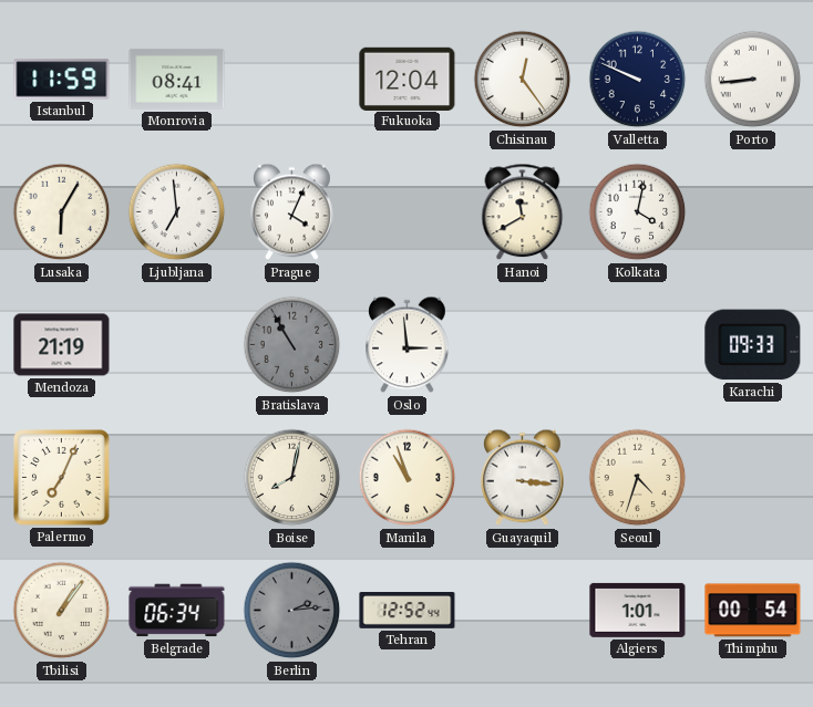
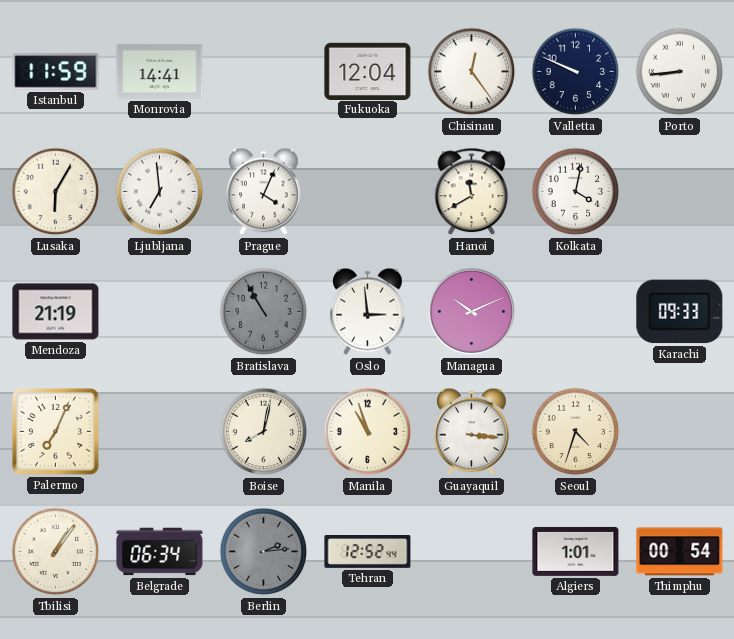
Monrovia: 08:41 -> 14:41 (160, 71)
Managua: none -> 10:11 (472, 312)
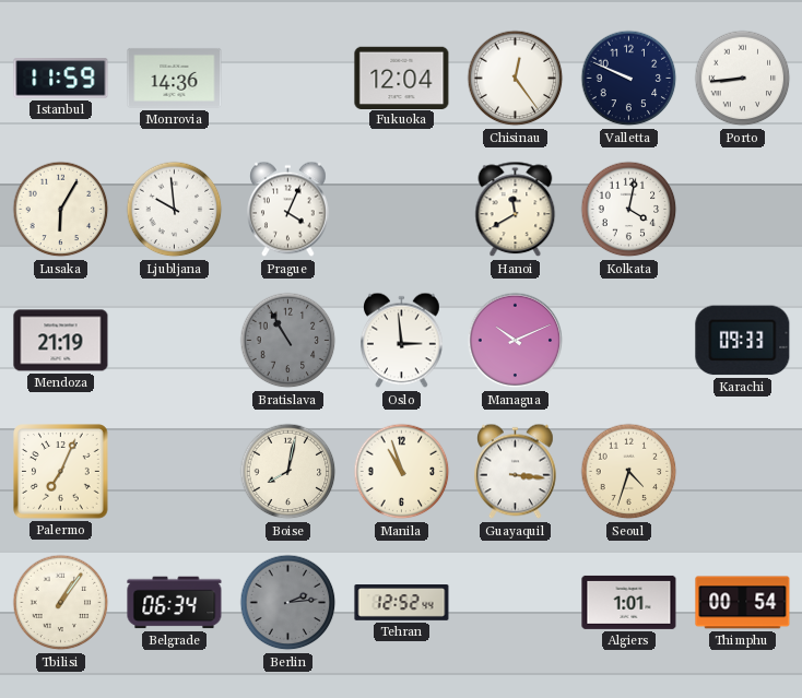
Monrovia: 14:41 -> 14:36 (175, 78)
Ljubljana: 6:59 -> 9:59 (175, 210)
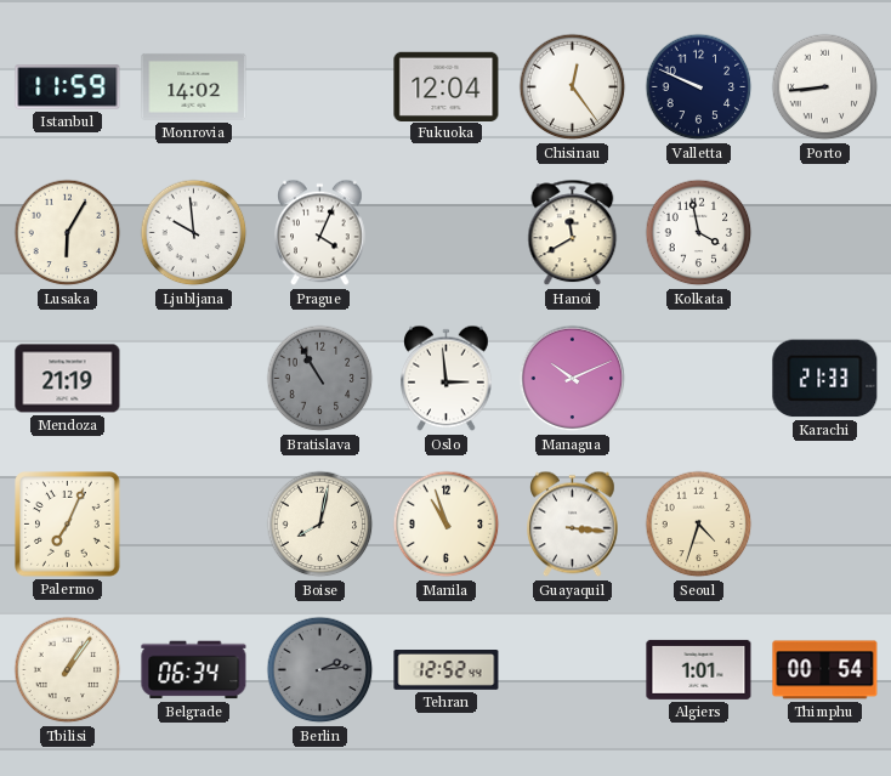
Monrovia: 14:36 -> 14:02 (194, 86)
Kolkata: 4:02 -> 3:58 (699, 233)
Karachi: 09:33 -> 21:33 (825, 379)
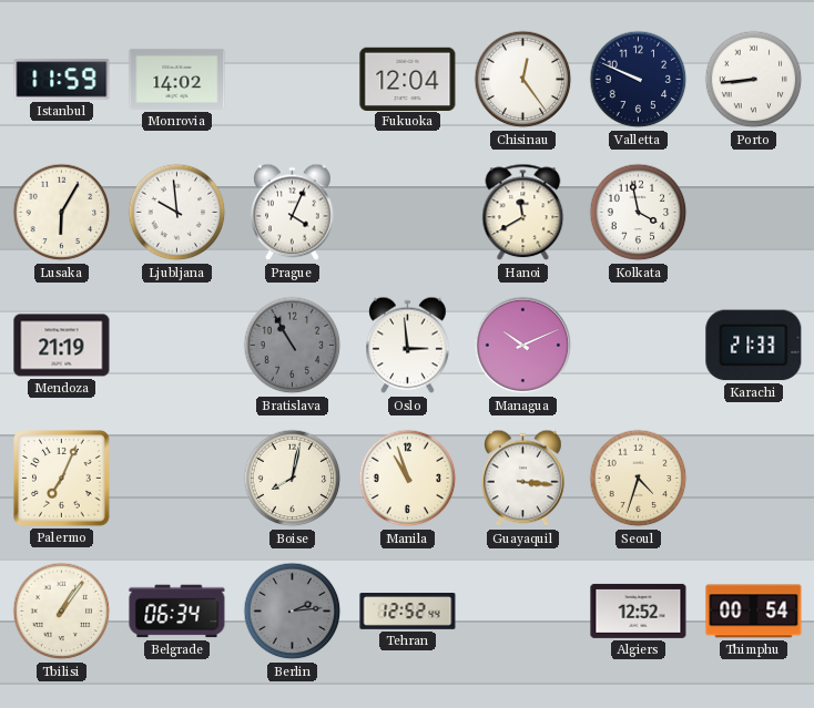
Algiers: 1:01 -> 12:52 (639, 610)
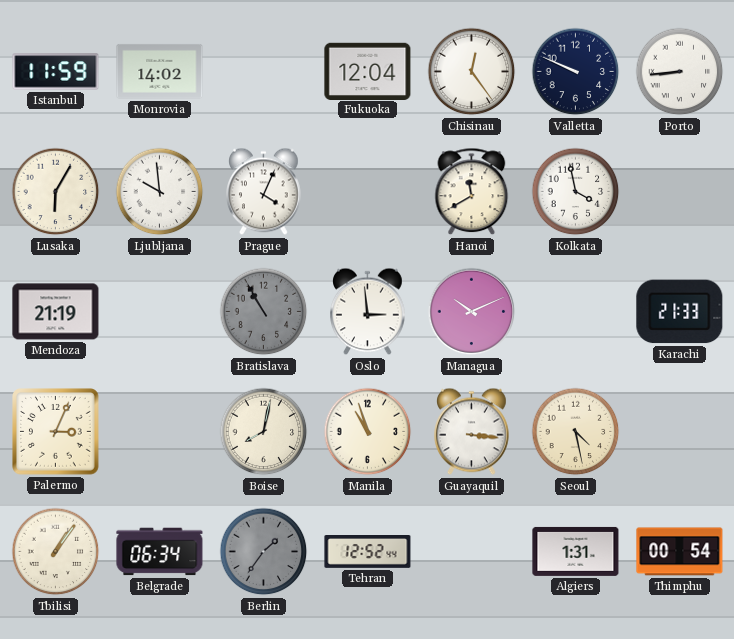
Palermo: 7:04 -> 3:04 (56, 432)
Seoul: 4:33 -> 4:28 (576, 432)
Berlin: 2:14 -> 1:36 (264, 552)
Algiers: 12:52 -> 1:31 (576, 551)
